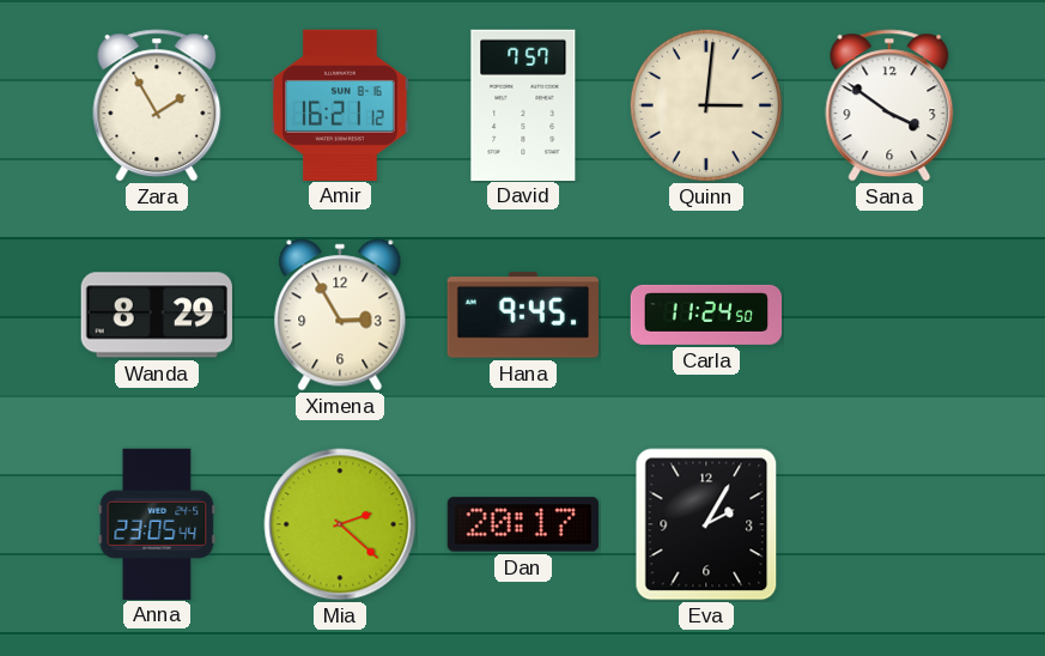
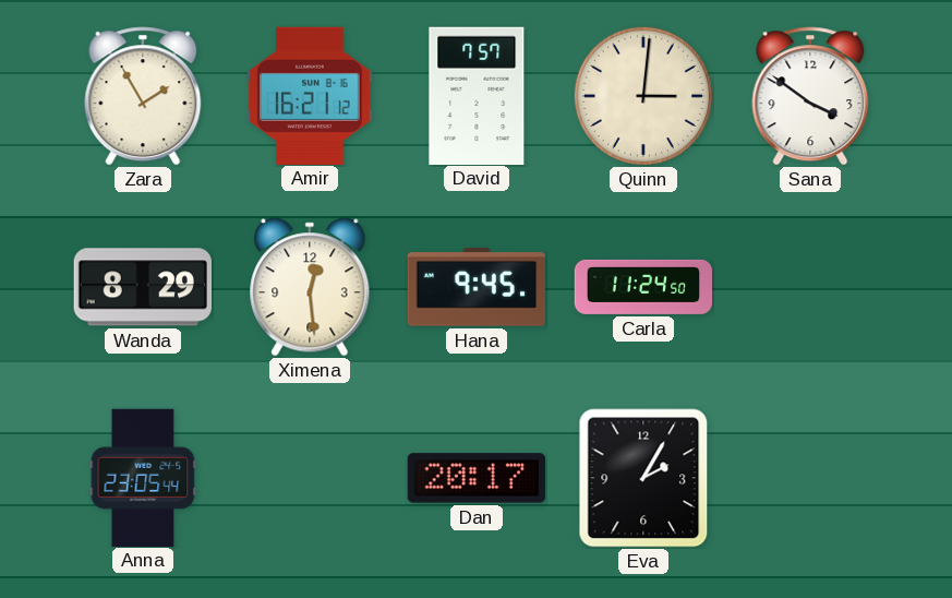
Ximena: 2:55 -> 12:29 (310, 287)
Mia: 2:22 -> none (340, 524)
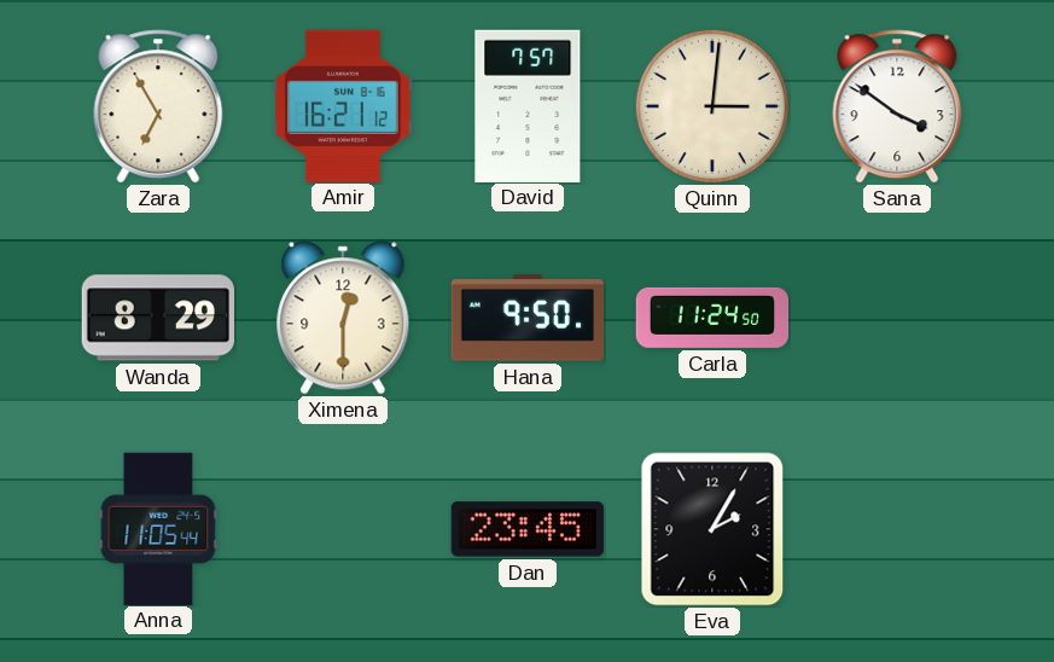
Zara: 1:55 -> 6:55 (158, 106)
Ximena: 12:29 -> 12:30 (343, 318)
Hana: 9:45 -> 9:50 (526, 318)
Anna: 23:05 -> 11:05 (158, 528)
Dan: 20:17 -> 23:45 (526, 529)
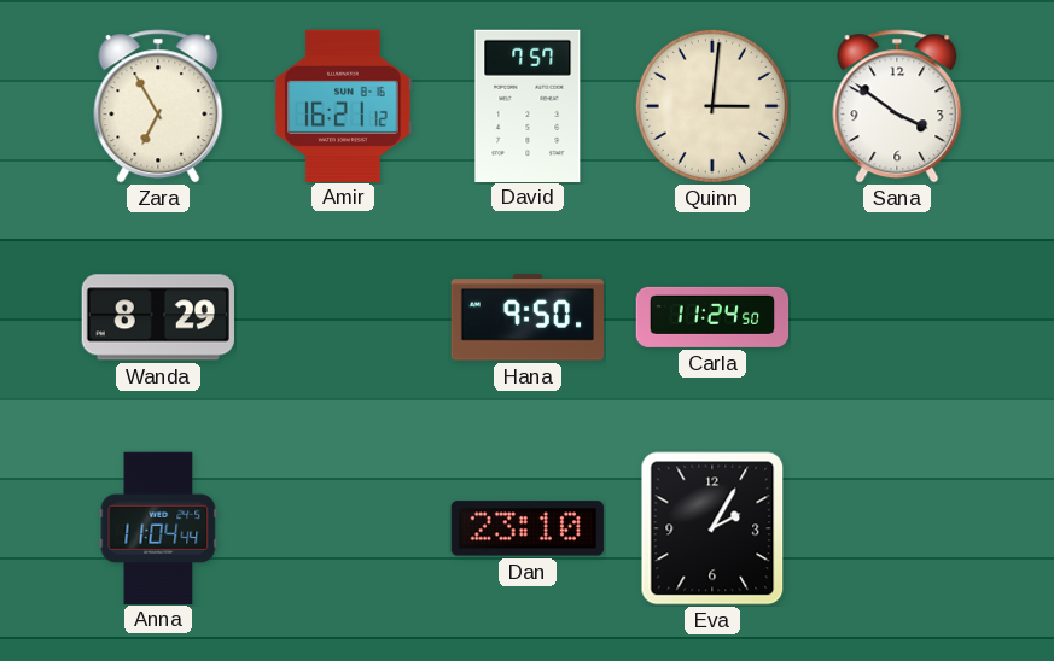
Ximena: 12:30 -> none (343, 318)
Anna: 11:05 -> 11:04 (158, 527)
Dan: 23:45 -> 23:10 (526, 528)
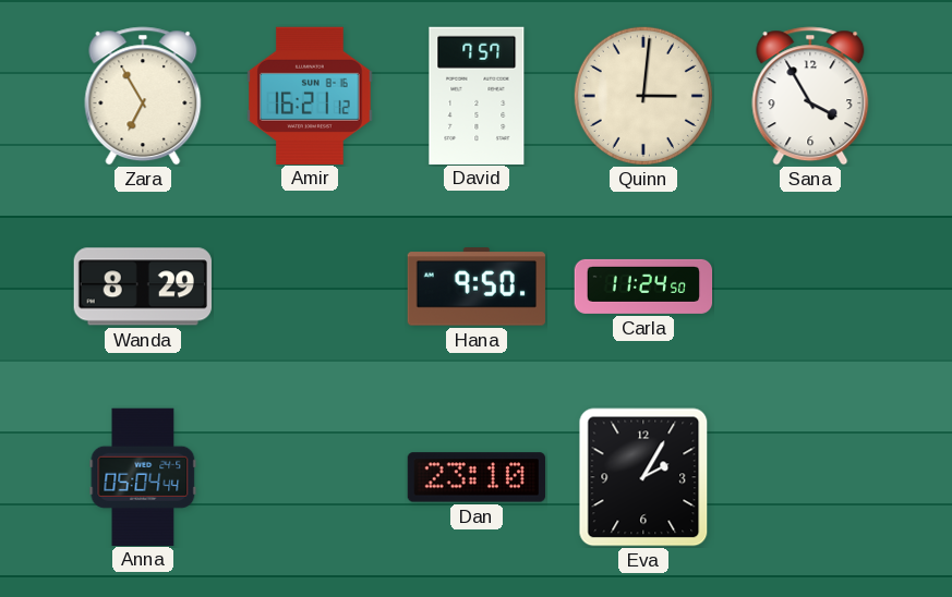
Sana: 3:51 -> 3:55 (810, 96)
Anna: 11:04 -> 05:04 (143, 476)
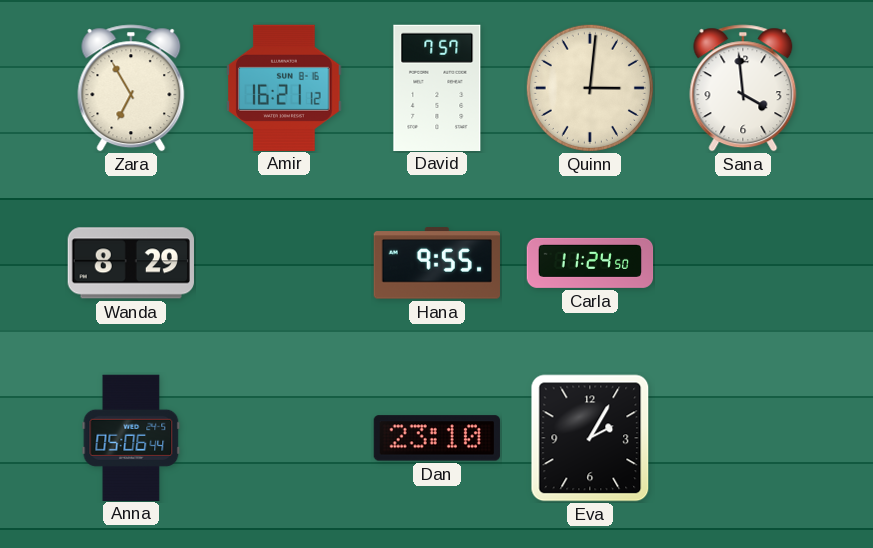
Sana: 3:55 -> 3:59 (743, 88)
Hana: 9:50 -> 9:55 (436, 263)
Anna: 05:04 -> 05:06 (131, 437)
